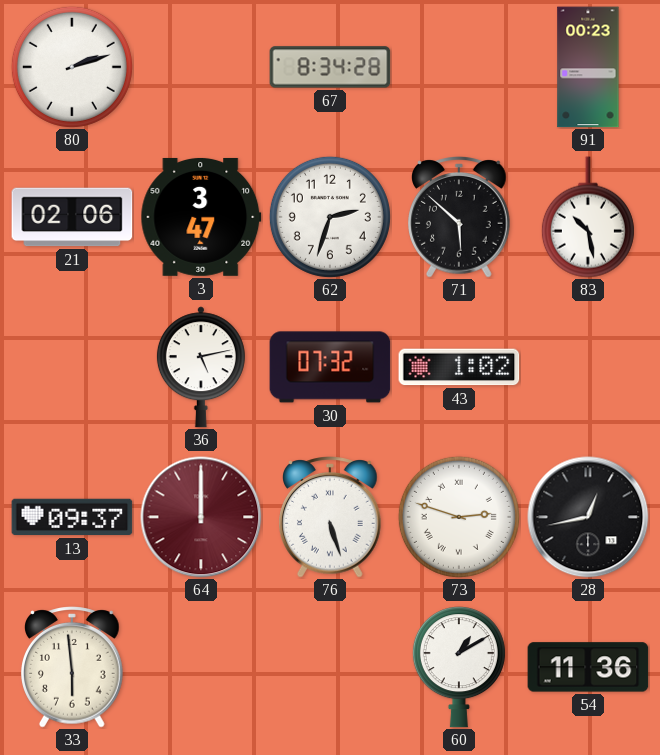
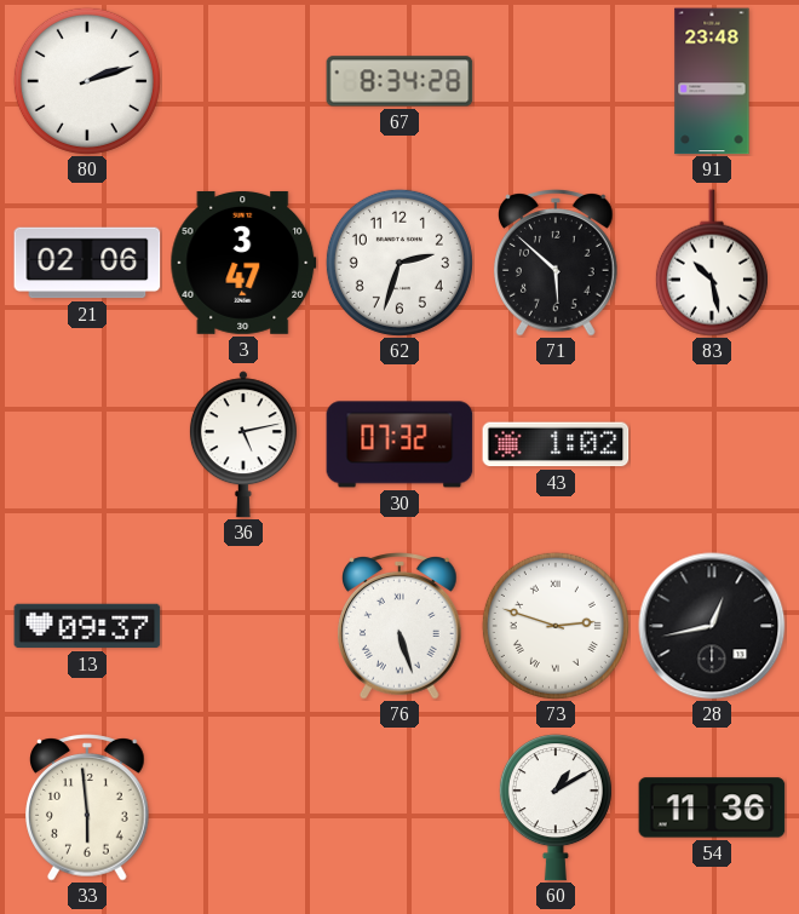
91: 00:23 -> 23:48 (712, 81)
64: 12:00 -> none (201, 517)
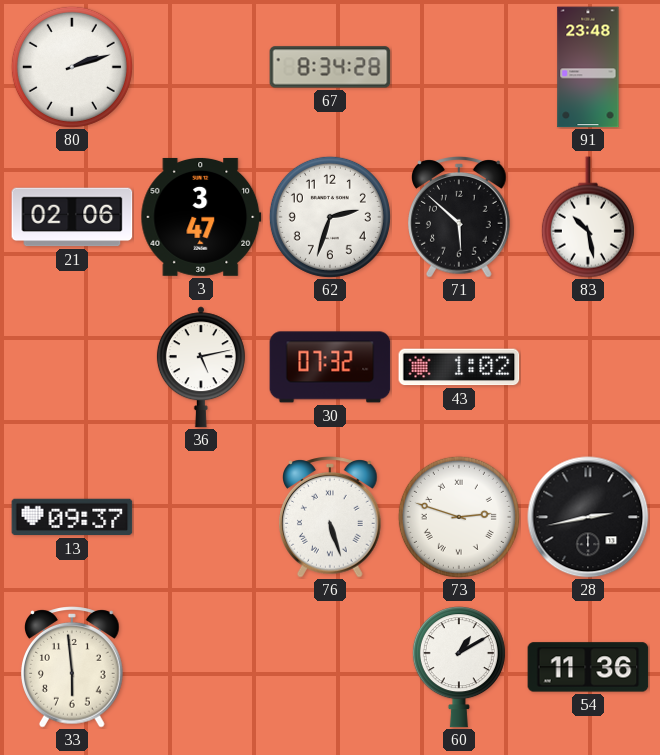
28: 12:43 -> 2:43 (588, 517)
